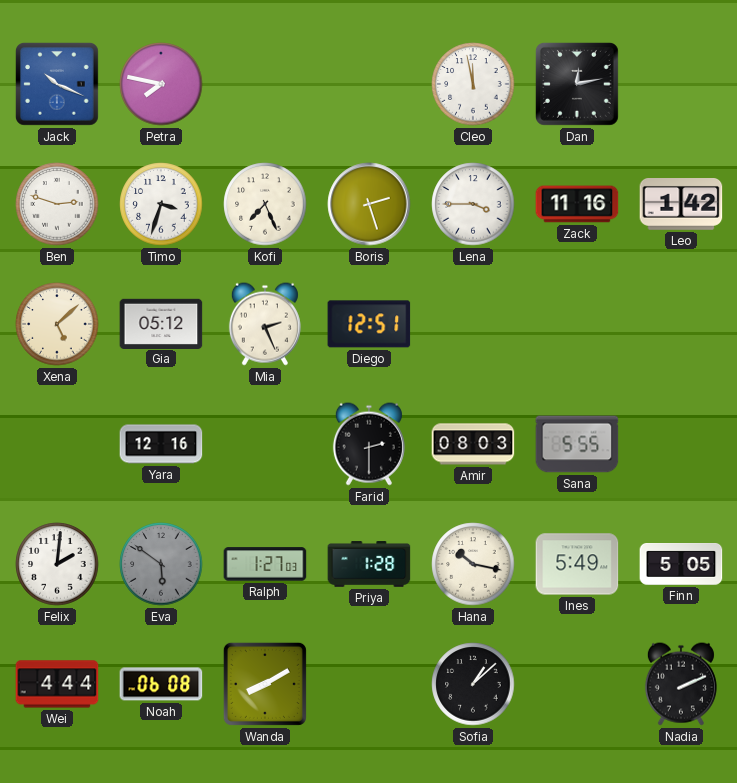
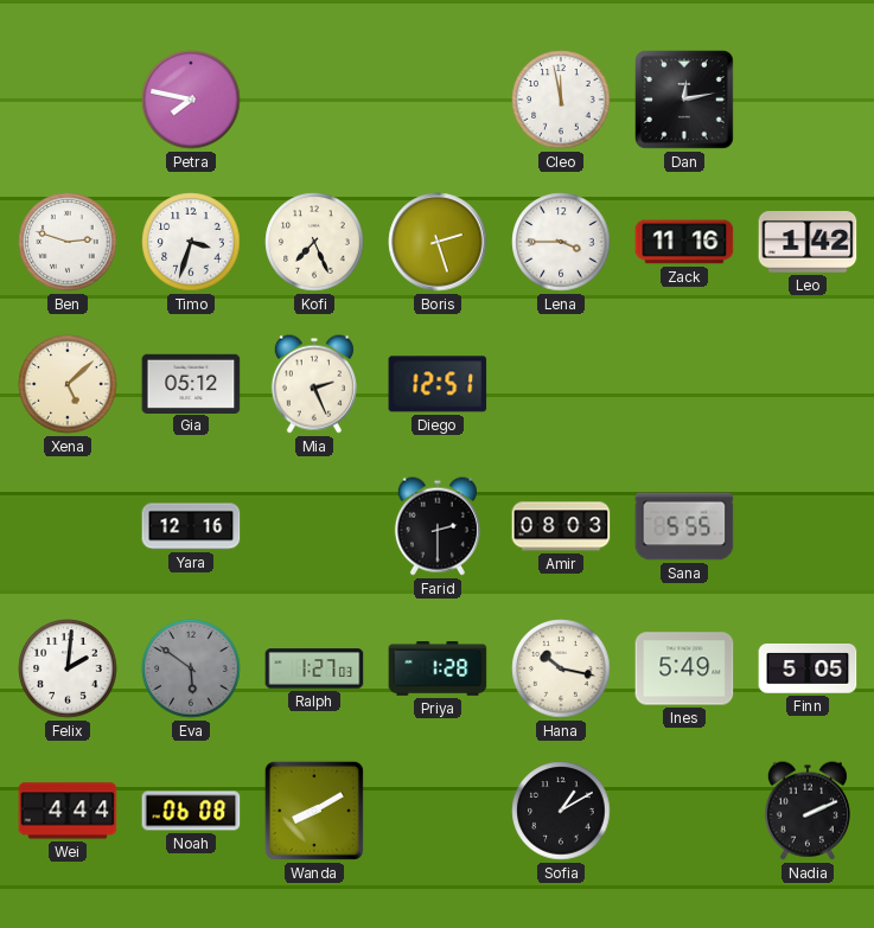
Jack: 10:19 -> none (57, 84)
Sofia: 1:08 -> 1:10 (561, 811)
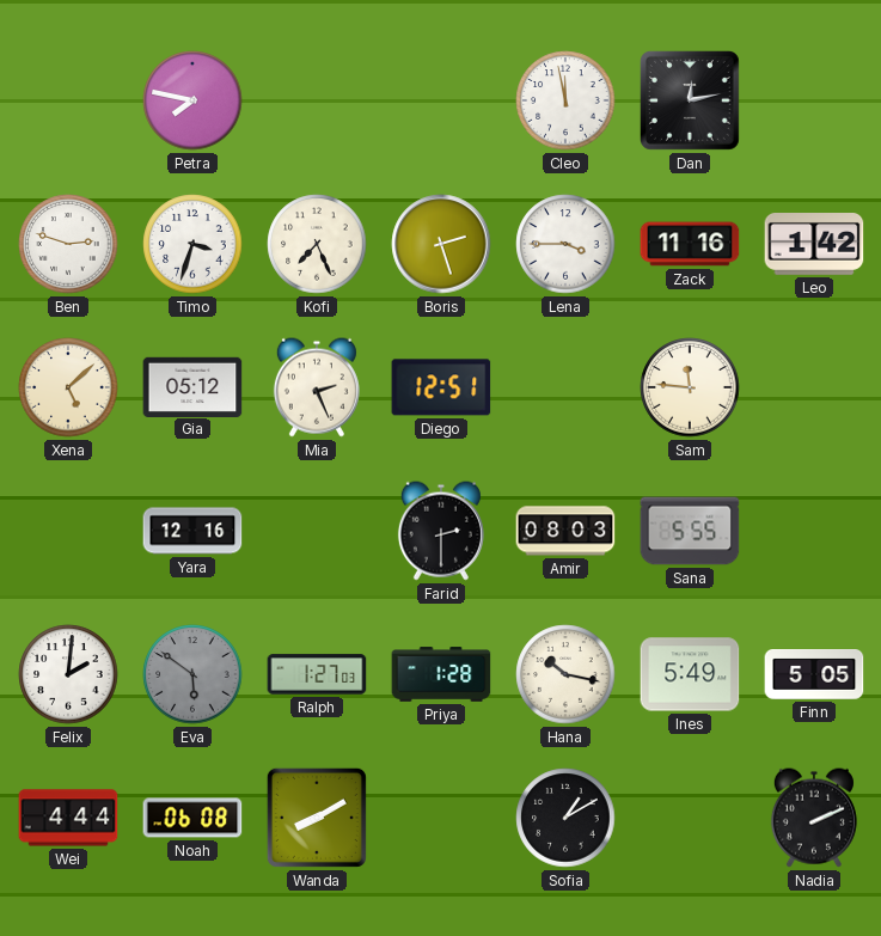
Sam: none -> 11:46 (690, 387)
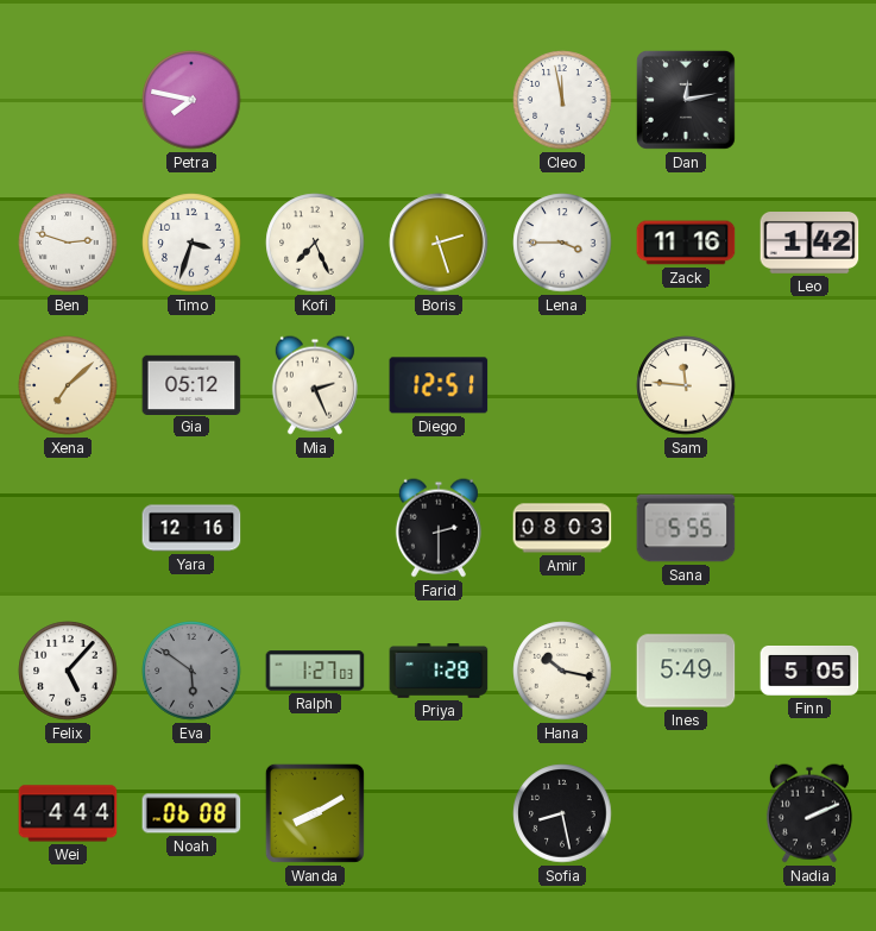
Xena: 5:08 -> 7:08 (68, 385)
Felix: 2:01 -> 5:07 (68, 671)
Sofia: 1:10 -> 8:28 (562, 813)
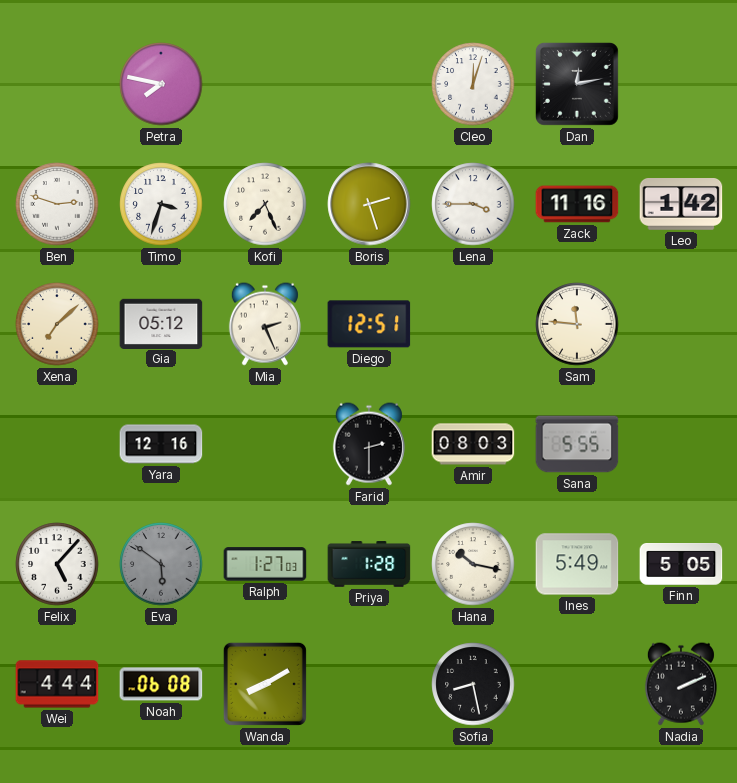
Cleo: 11:58 -> 12:03 (473, 84)
